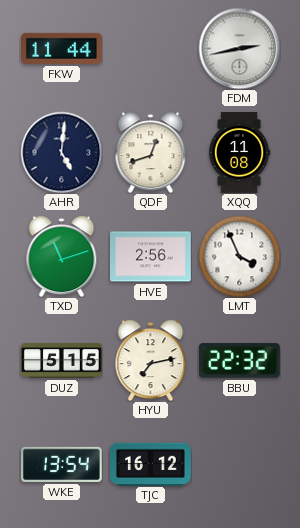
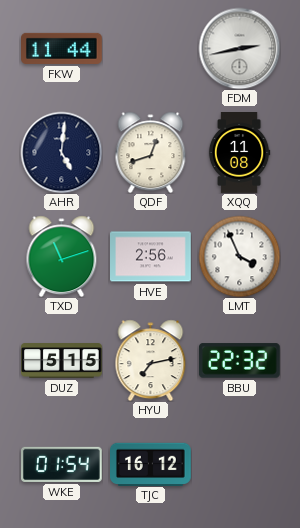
WKE: 13:54 -> 01:54 (62, 464)
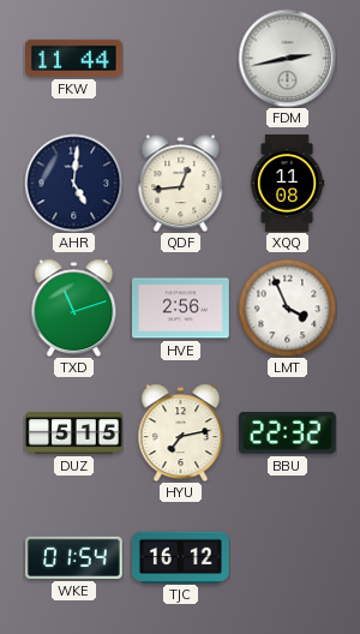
QDF: 12:42 -> 12:44 (181, 183)
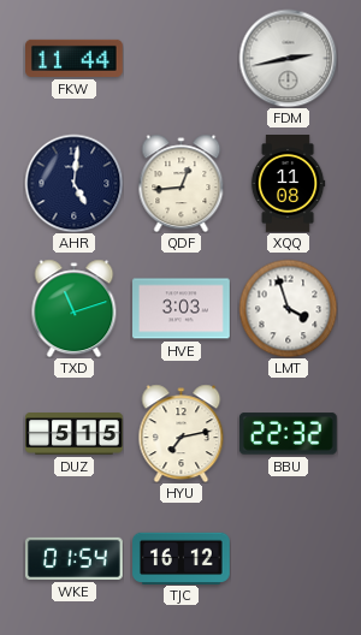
HVE: 2:56 -> 3:03 (182, 309)
LMT: 3:56 -> 3:57 (288, 308)
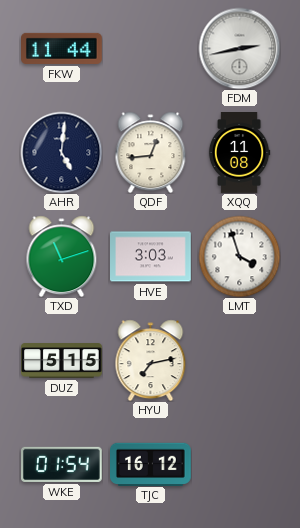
BBU: 22:32 -> none (288, 434)
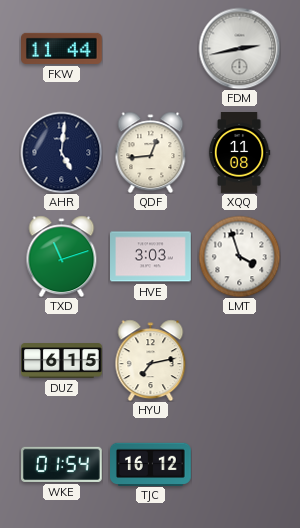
DUZ: 5:15 -> 6:15 (62, 361)
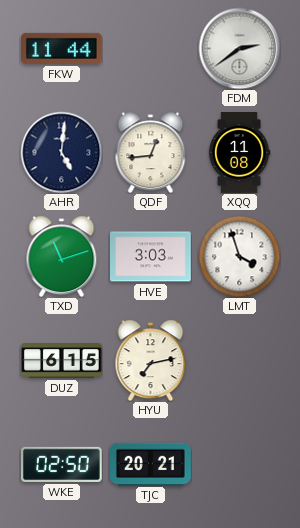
FDM: 2:43 -> 2:39 (239, 48)
WKE: 01:54 -> 02:50 (62, 464)
TJC: 16:12 -> 20:21 (151, 464)
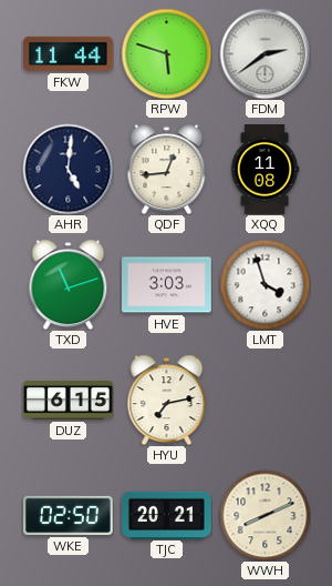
RPW: none -> 5:48 (166, 53)
WWH: none -> 8:11 (264, 515)
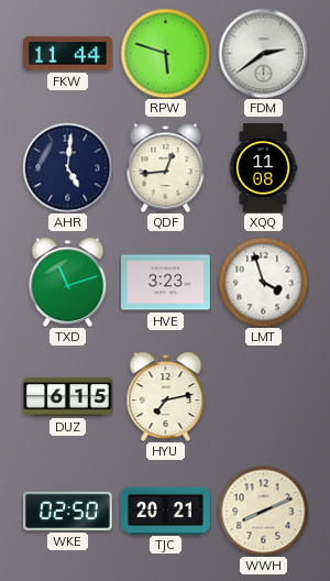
HVE: 3:03 -> 3:23 (166, 283)
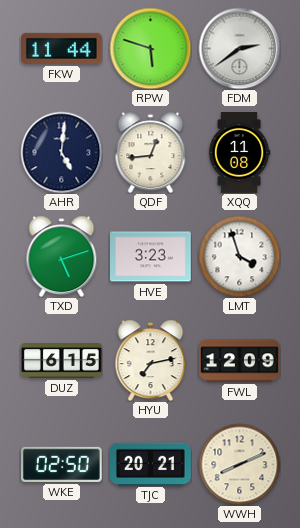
TXD: 11:12 -> 5:12 (62, 256)
FWL: none -> 12:09 (240, 361)
